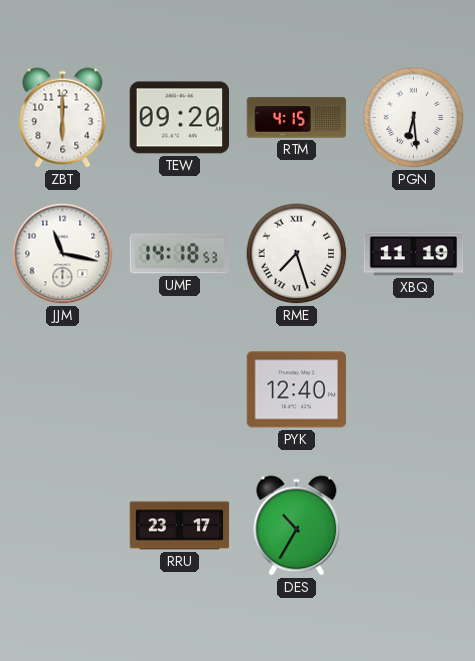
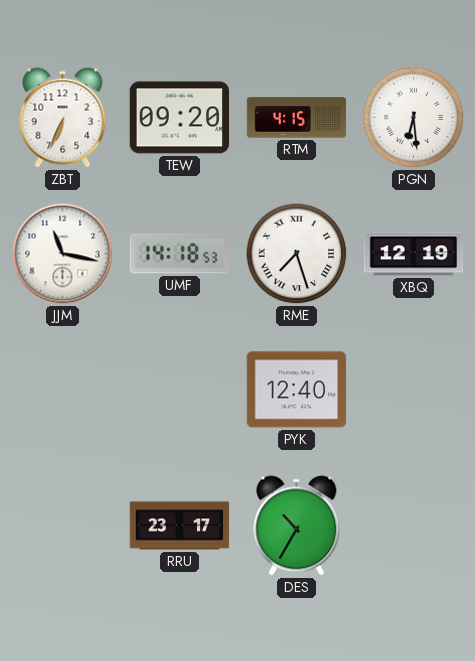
ZBT: 6:00 -> 6:34 (63, 118)
XBQ: 11:19 -> 12:19 (414, 254)
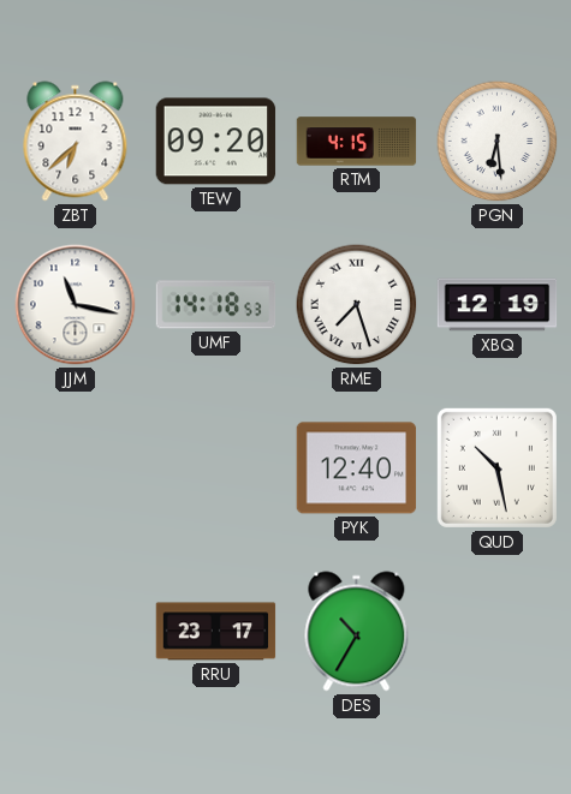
ZBT: 6:34 -> 6:38 (76, 142)
QUD: none -> 10:28 (496, 467)
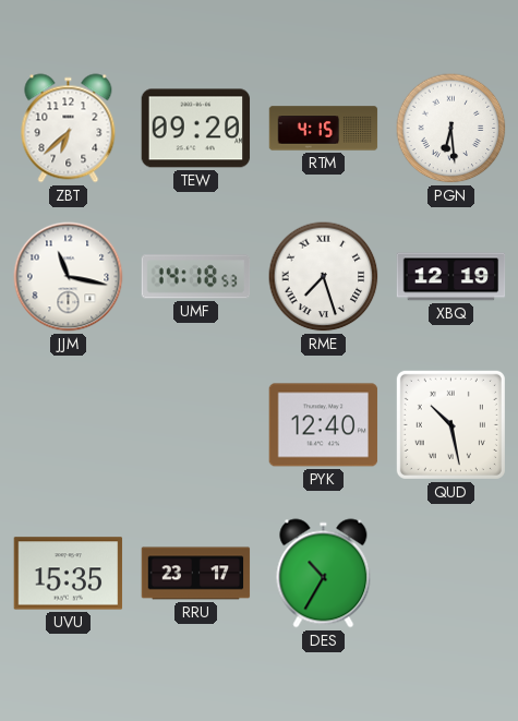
UVU: none -> 15:35 (69, 574)
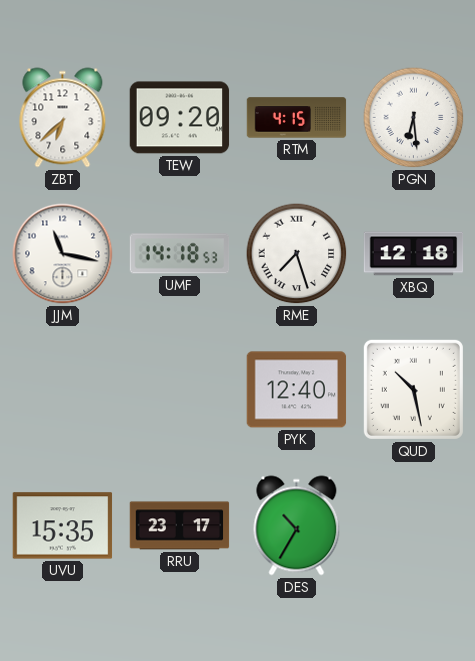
XBQ: 12:19 -> 12:18 (414, 254)
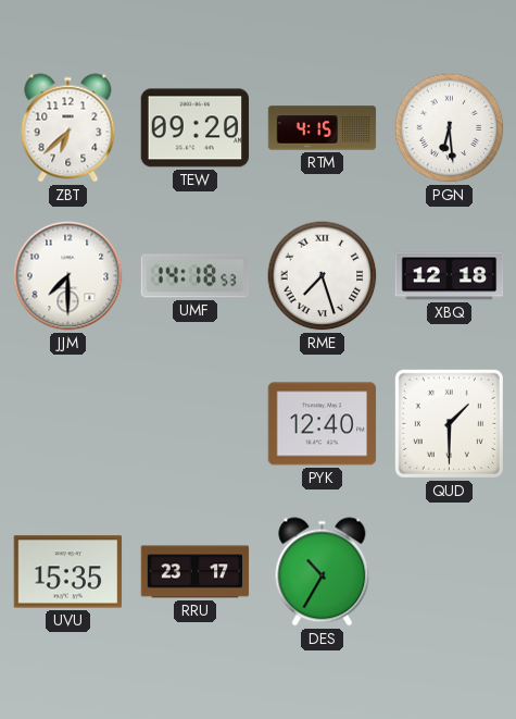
JJM: 11:17 -> 7:30 (68, 276)
QUD: 10:28 -> 1:30 (449, 423)
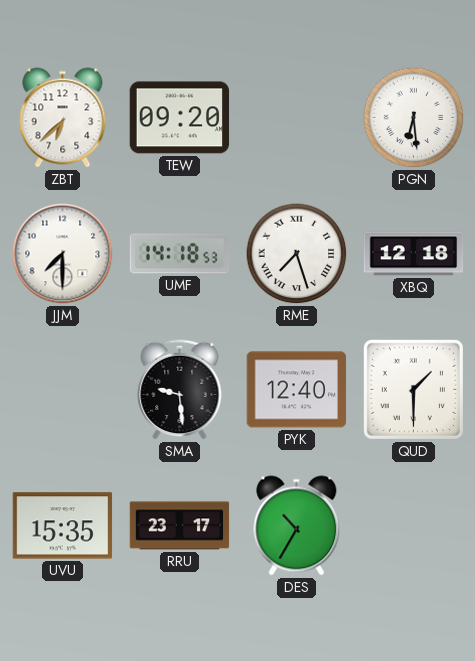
RTM: 4:15 -> none (323, 128)
SMA: none -> 9:29 (180, 389)
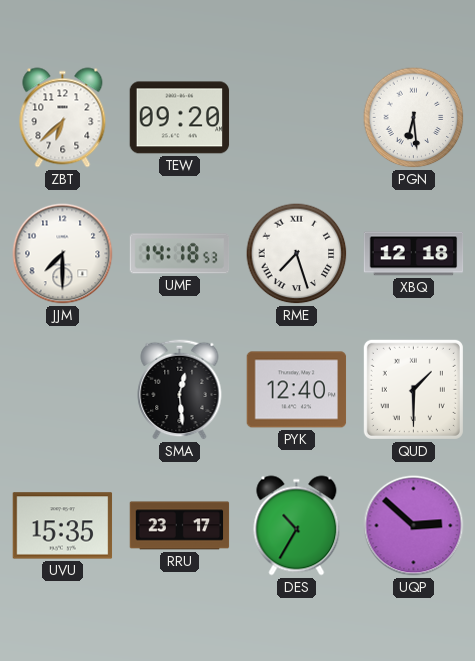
SMA: 9:29 -> 12:29 (180, 389)
UQP: none -> 2:52 (414, 526)
